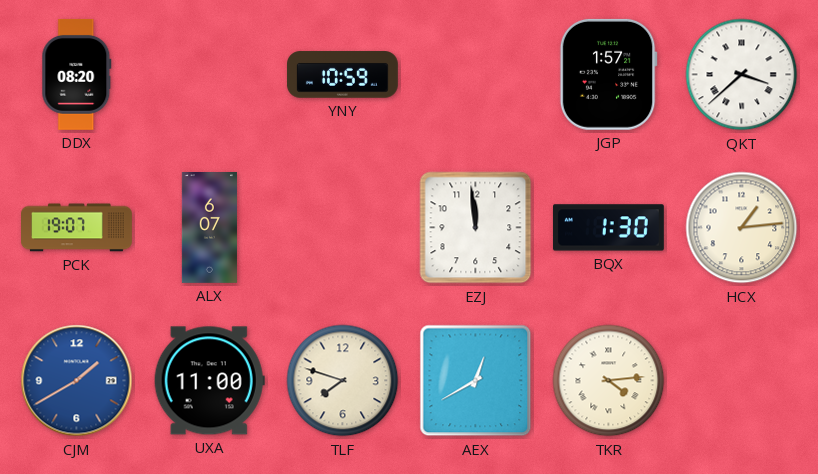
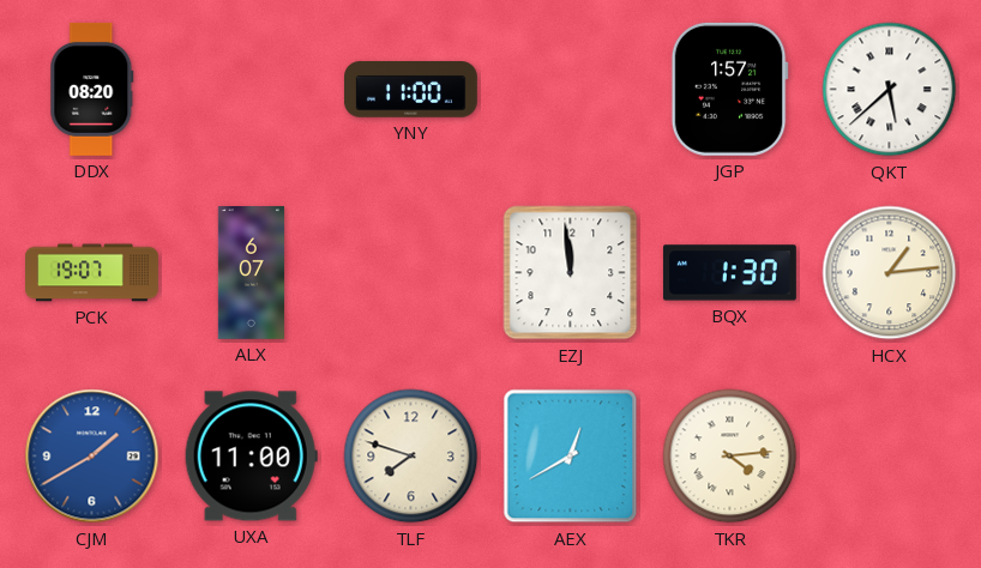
YNY: 10:59 -> 11:00 (410, 90)
QKT: 3:38 -> 5:38 (890, 90)
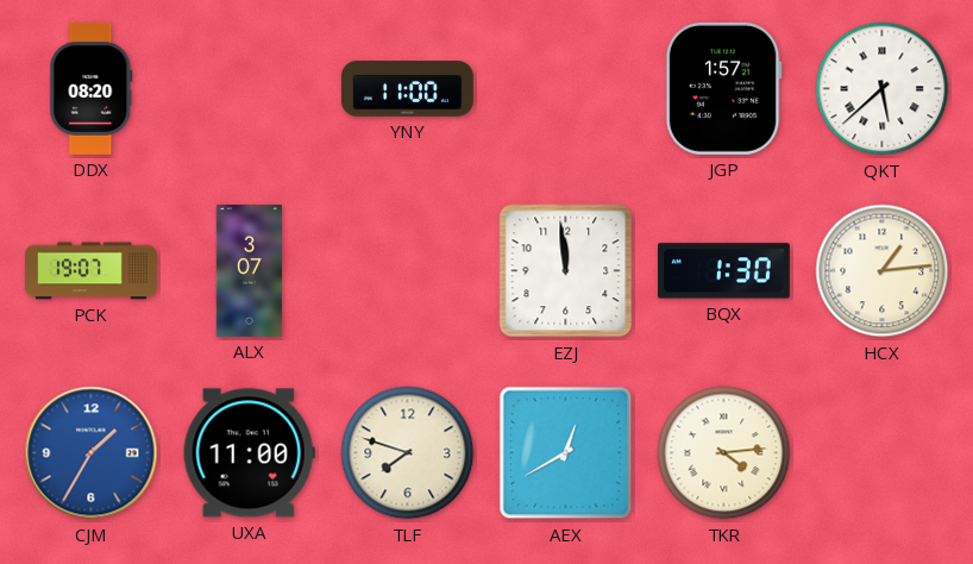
ALX: 6:07 -> 3:07 (249, 271)
CJM: 1:40 -> 1:35 (92, 453)
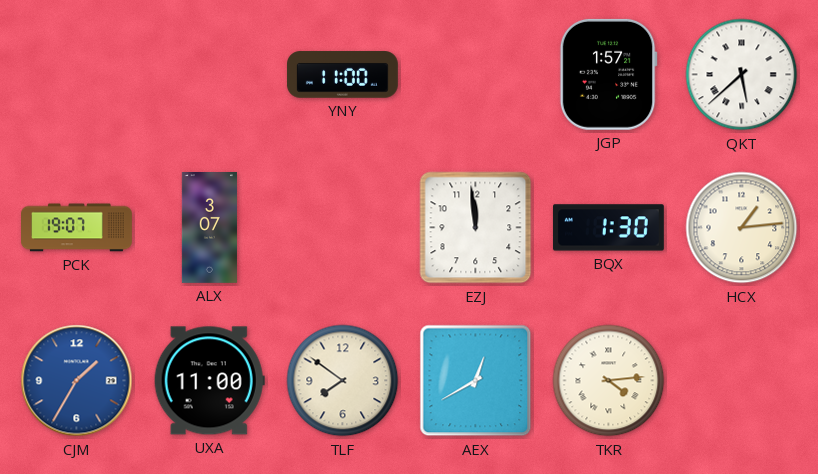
DDX: 08:20 -> none (92, 88)
TLF: 7:48 -> 7:51 (343, 381)
